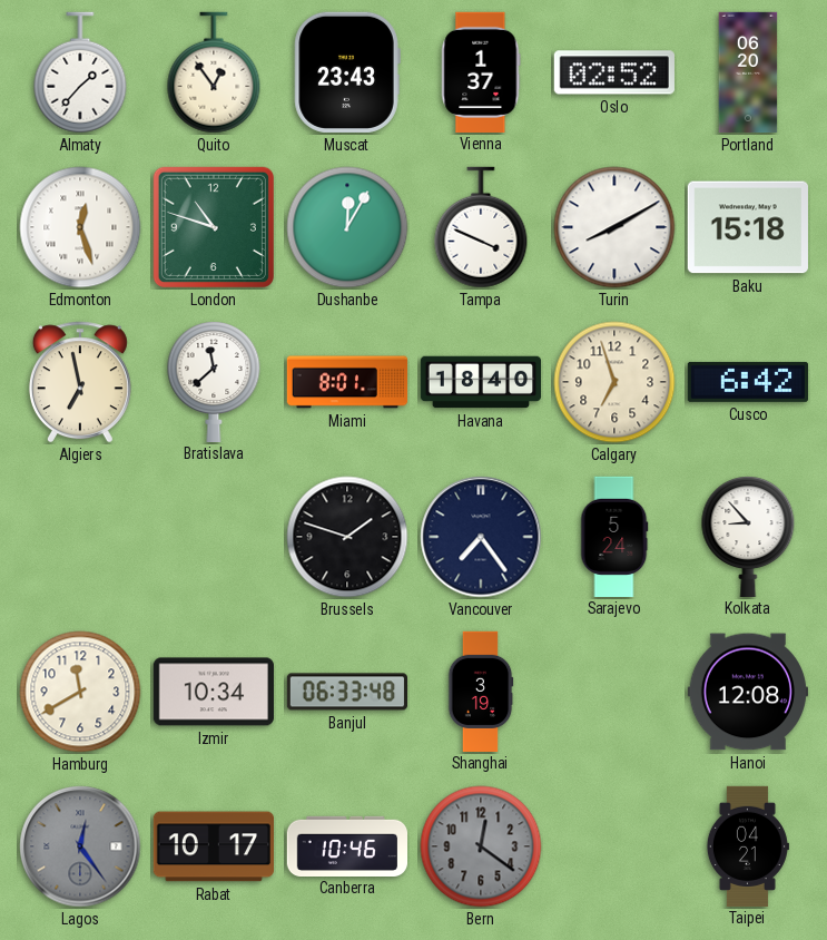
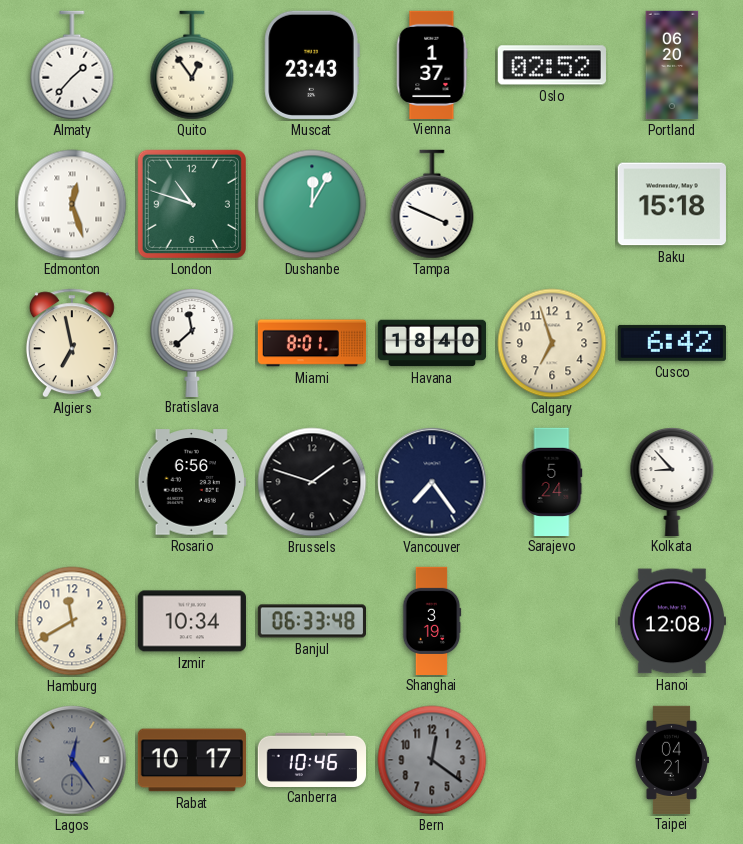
Turin: 8:10 -> none (614, 227)
Rosario: none -> 6:56 (191, 482)
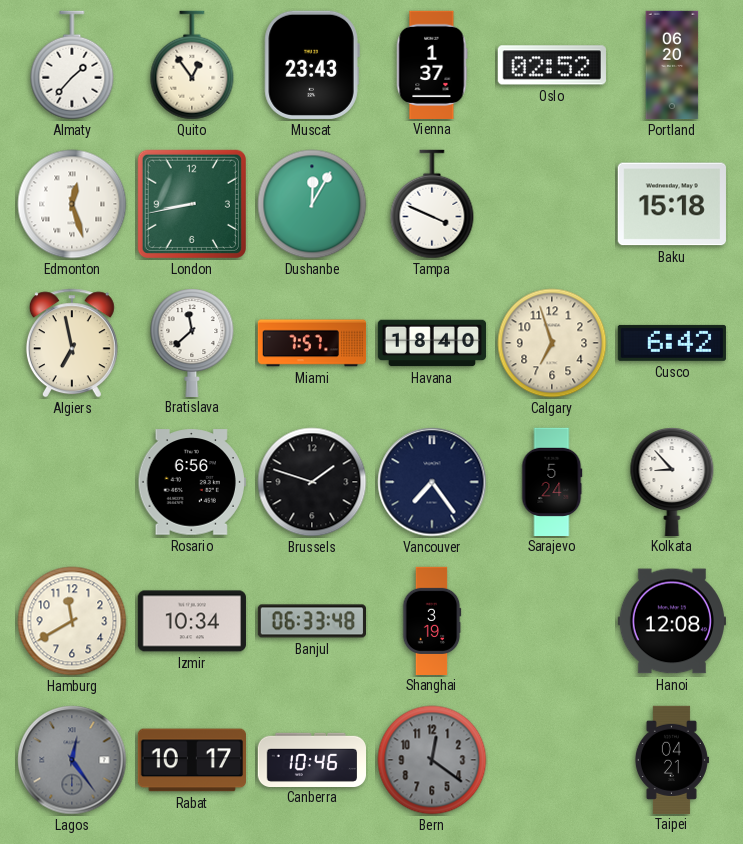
London: 10:48 -> 8:43 (192, 204)
Miami: 8:01 -> 7:57 (312, 343)
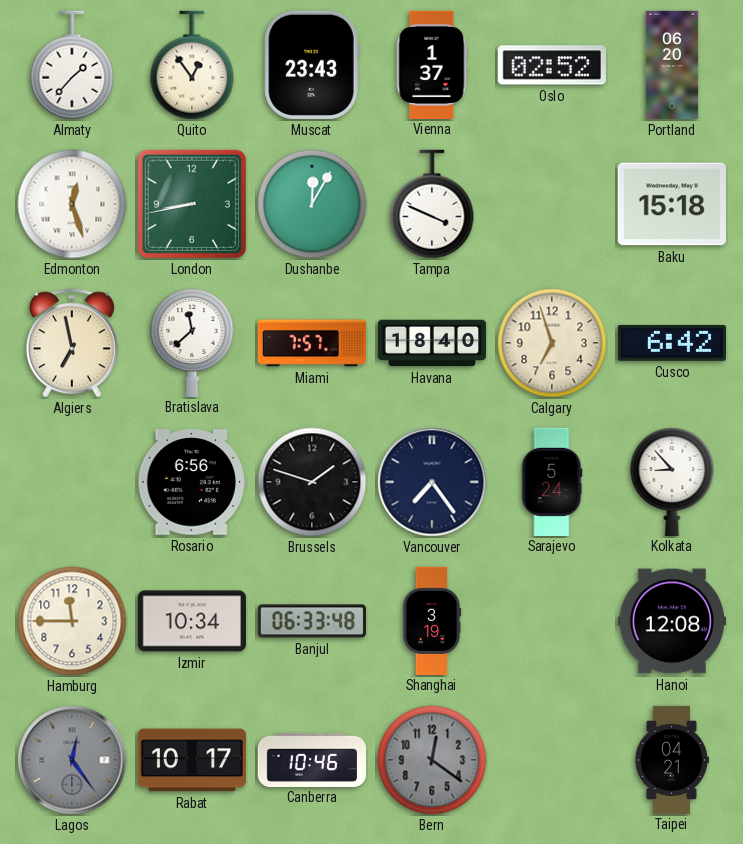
Hamburg: 11:40 -> 11:45 (72, 621)
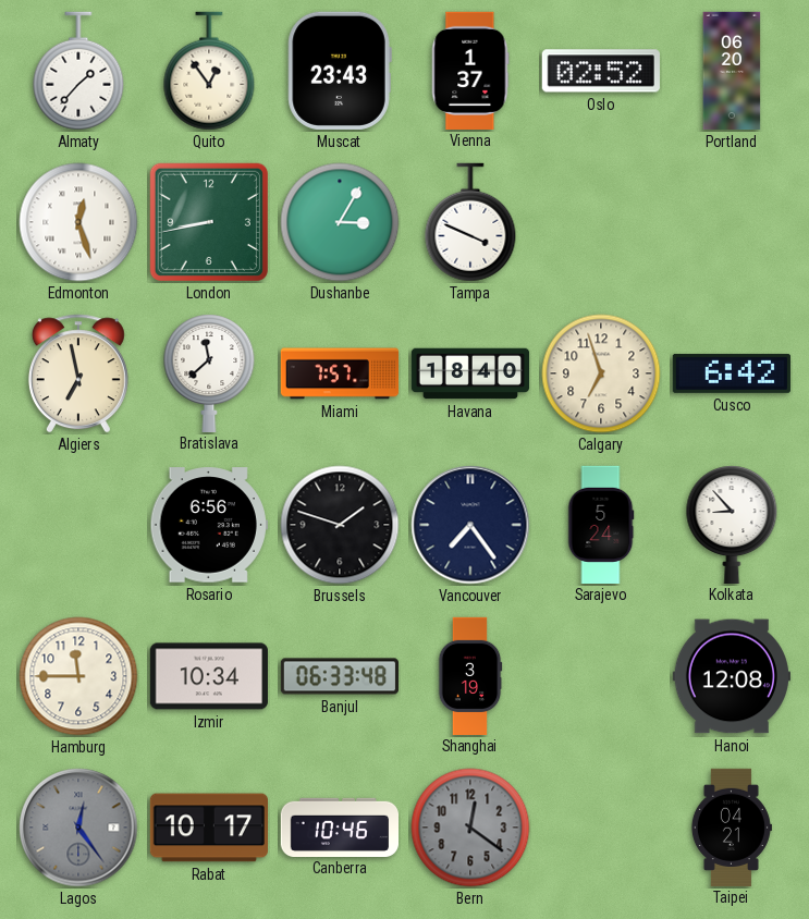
Dushanbe: 12:05 -> 3:05 (340, 222)
Baku: 15:18 -> none (672, 204)
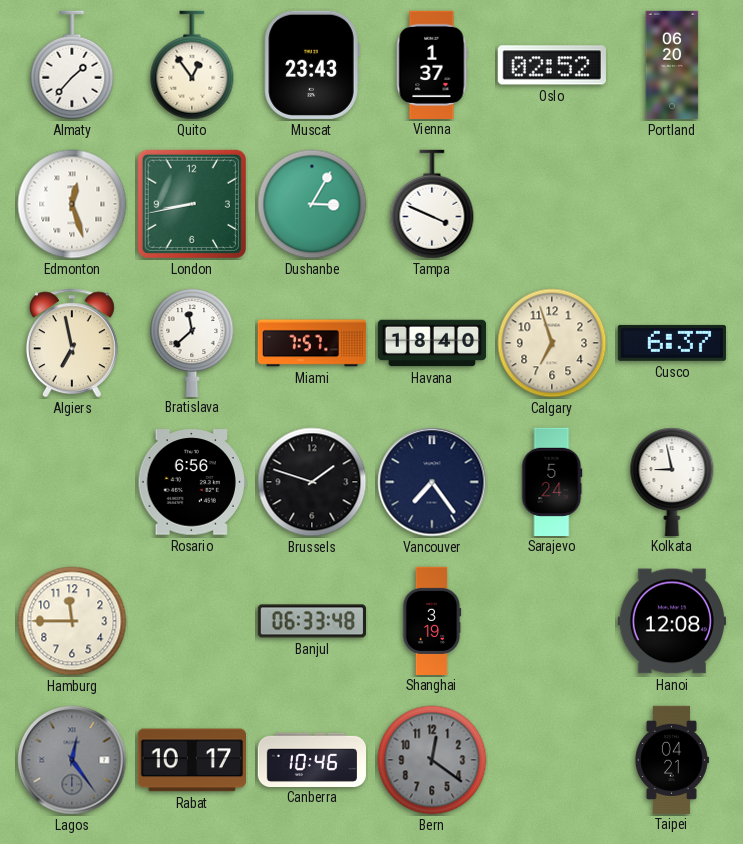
Cusco: 6:42 -> 6:37 (672, 343)
Kolkata: 8:53 -> 8:58 (672, 481)
Izmir: 10:34 -> none (208, 676)
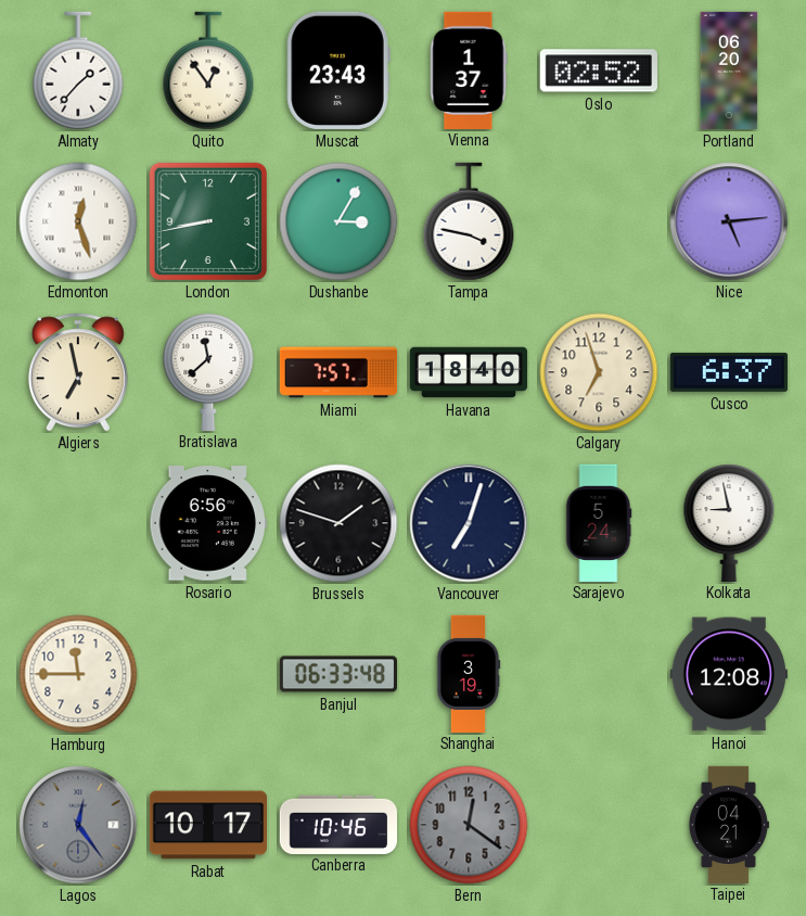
Tampa: 3:49 -> 3:47 (469, 221)
Nice: none -> 5:14 (729, 221)
Vancouver: 7:24 -> 7:03 (469, 523)
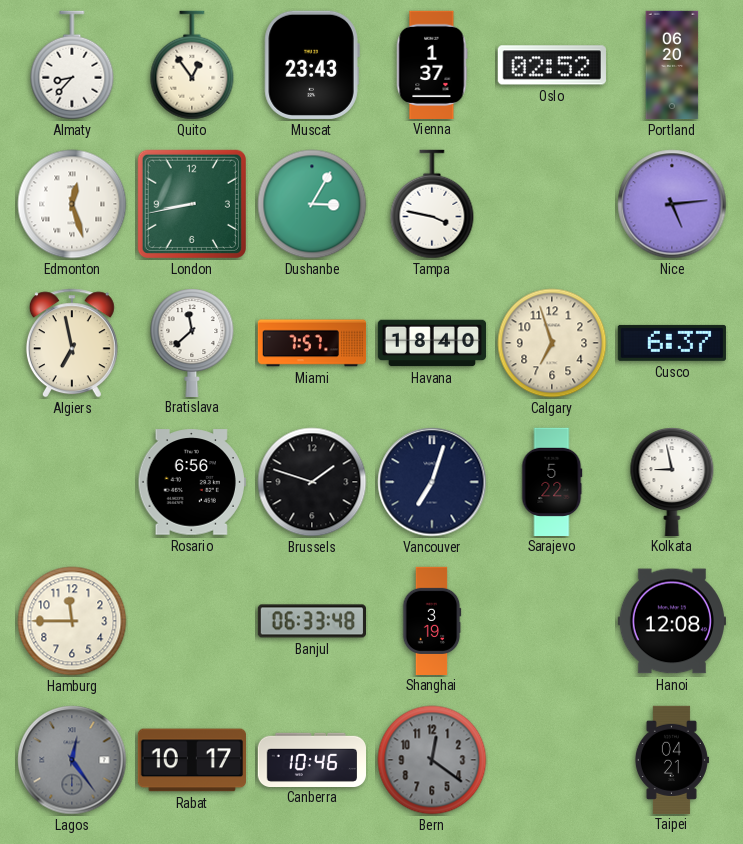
Almaty: 1:37 -> 8:37 (72, 65)
Sarajevo: 5:24 -> 5:22 (552, 481)
